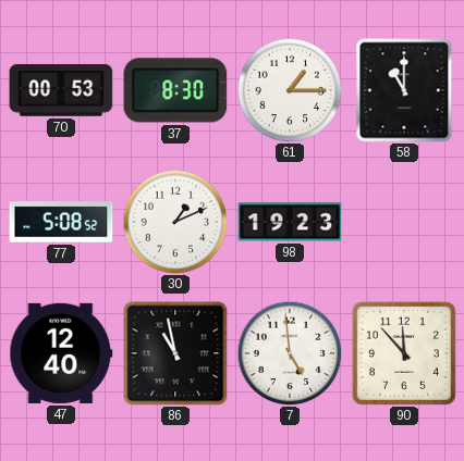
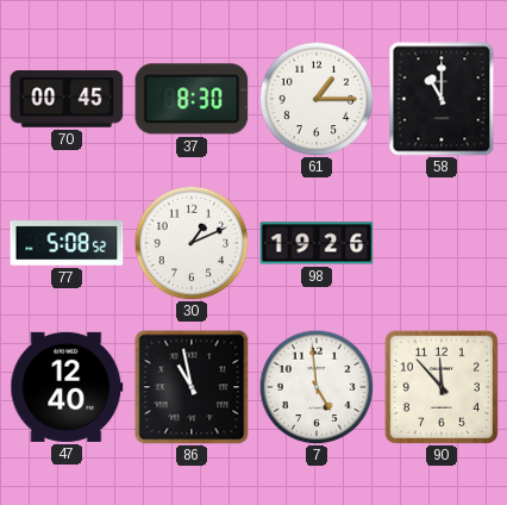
70: 00:53 -> 00:45 (67, 99)
98: 19:23 -> 19:26 (317, 243)
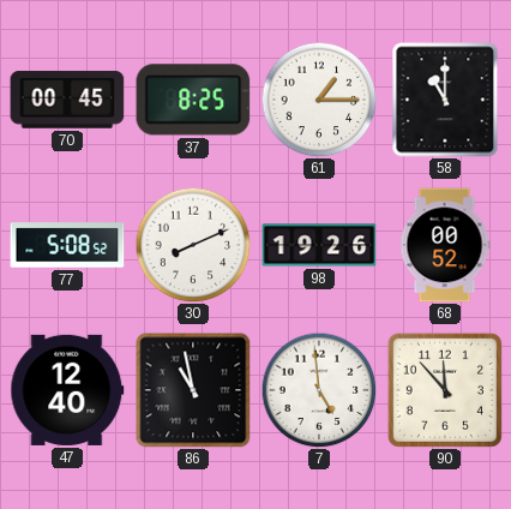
37: 8:30 -> 8:25 (193, 100)
30: 1:11 -> 8:11 (193, 245)
68: none -> 00:52 (445, 245)
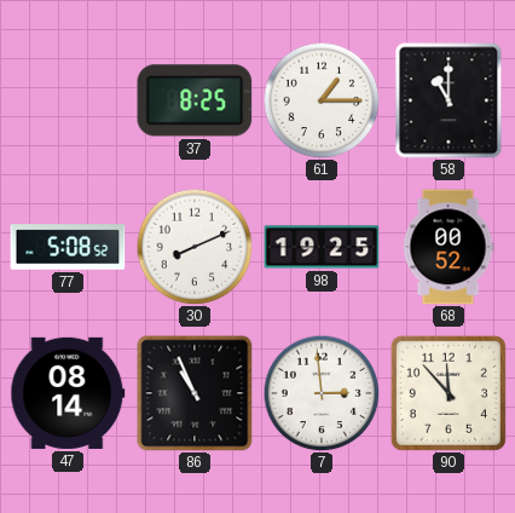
70: 00:45 -> none (67, 100)
98: 19:26 -> 19:25 (322, 247)
47: 12:40 -> 08:14 (68, 393)
86: 10:58 -> 10:56 (195, 393)
7: 4:59 -> 2:59 (322, 393)
